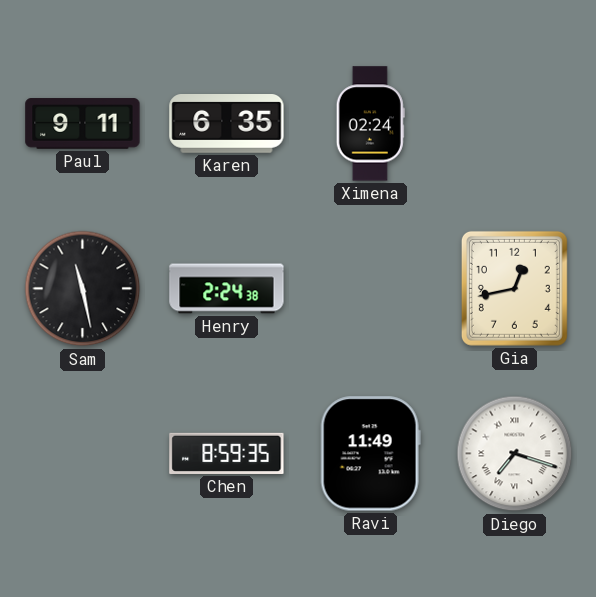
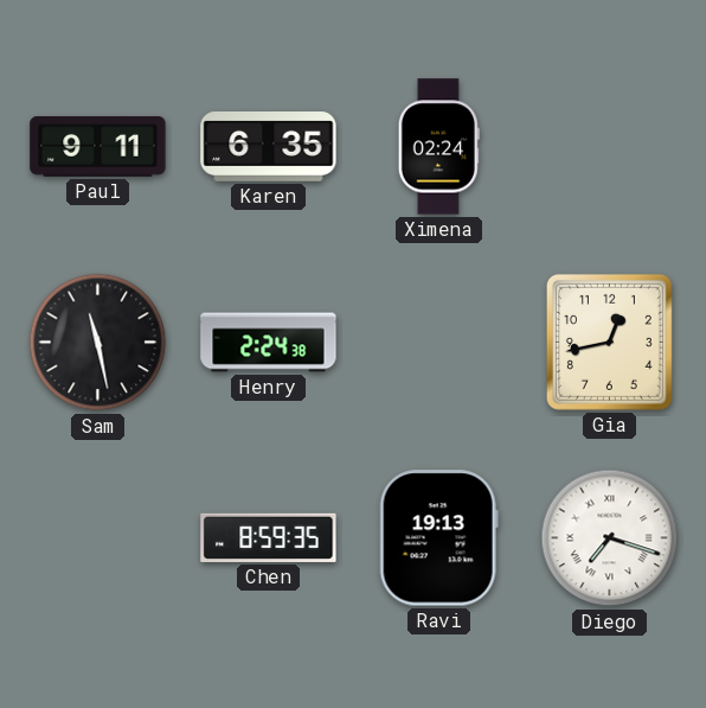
Ravi: 11:49 -> 19:13 (438, 538)
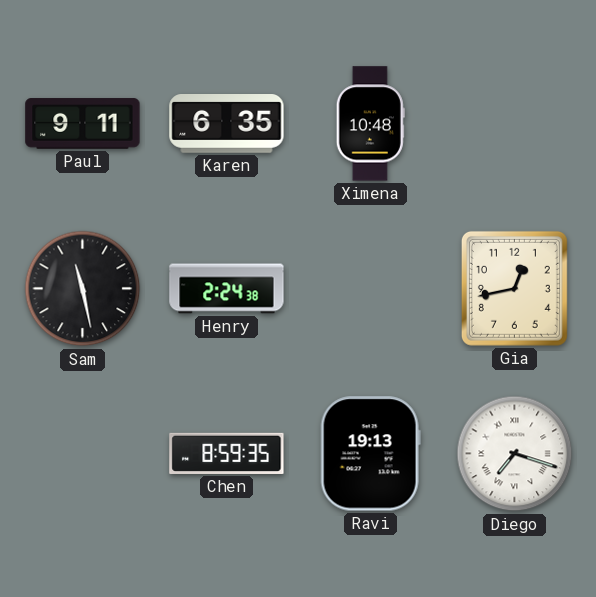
Ximena: 02:24 -> 10:48 (370, 124)
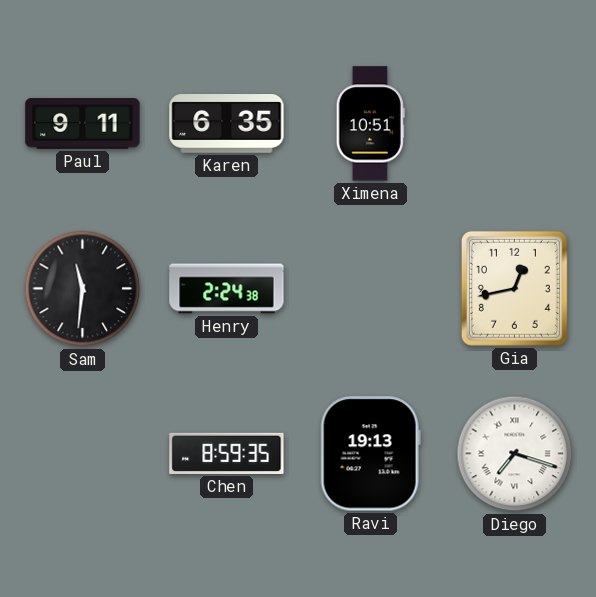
Ximena: 10:48 -> 10:51 (370, 124)
Sam: 11:28 -> 11:31 (83, 289)
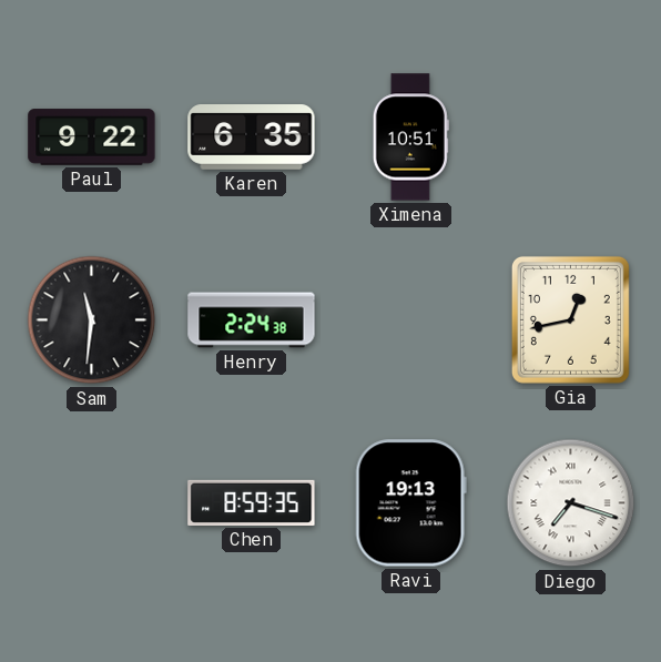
Paul: 9:11 -> 9:22 (92, 138)
